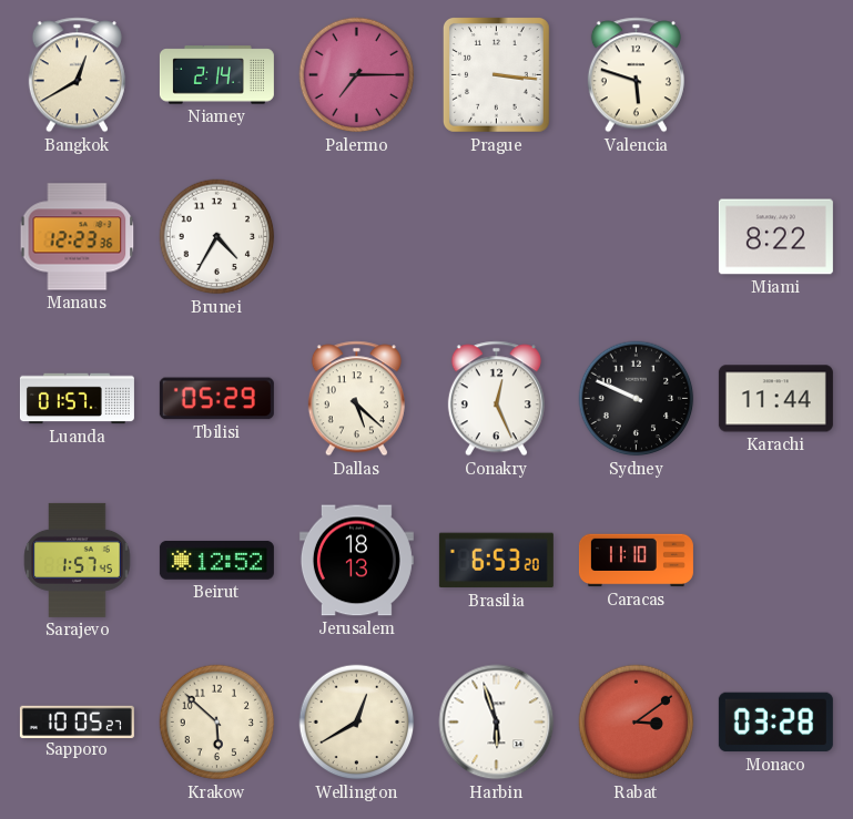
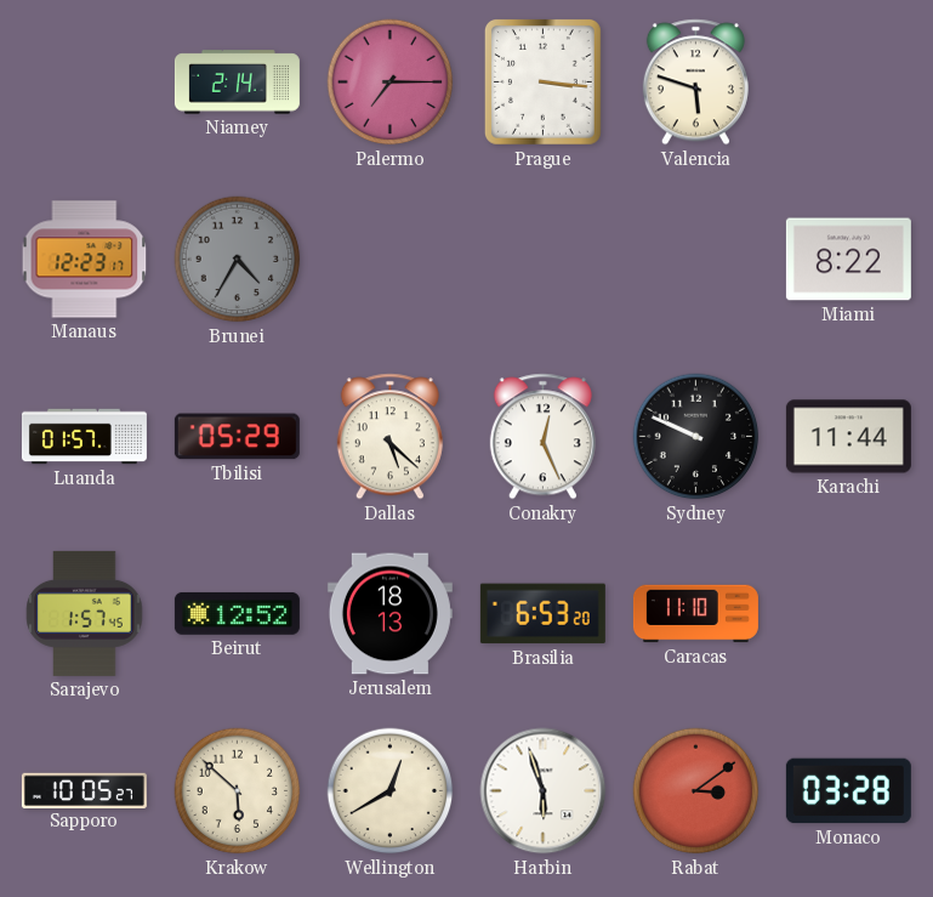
Bangkok: 12:40 -> none (77, 75)
Manaus: 12:23:36 -> 12:23:17 (85, 260)
Brunei dial: white -> grey (238, 260)
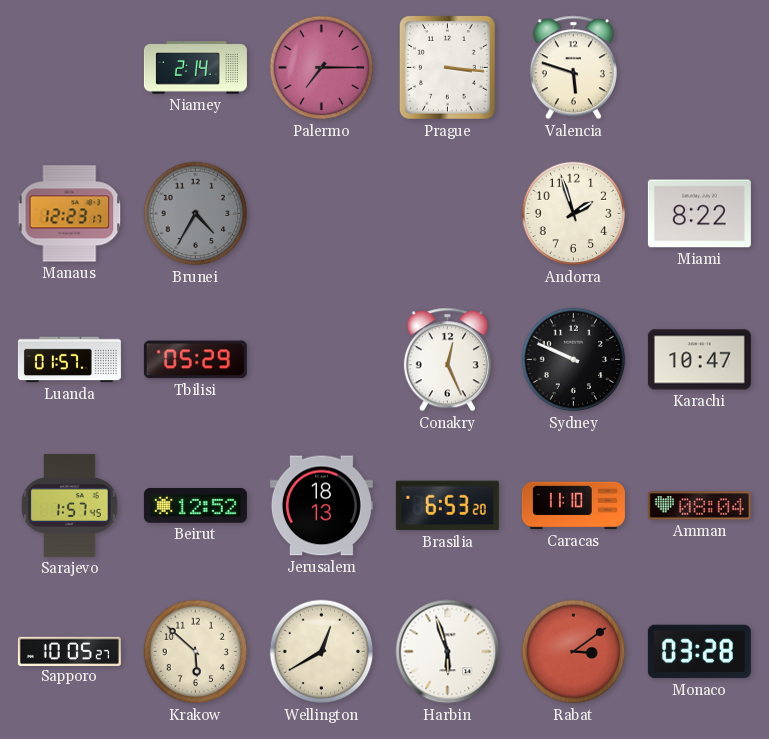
Andorra: none -> 1:57 (574, 214)
Dallas: 5:22 -> none (389, 437)
Karachi: 11:44 -> 10:47 (699, 360)
Amman: none -> 08:04 (699, 506)
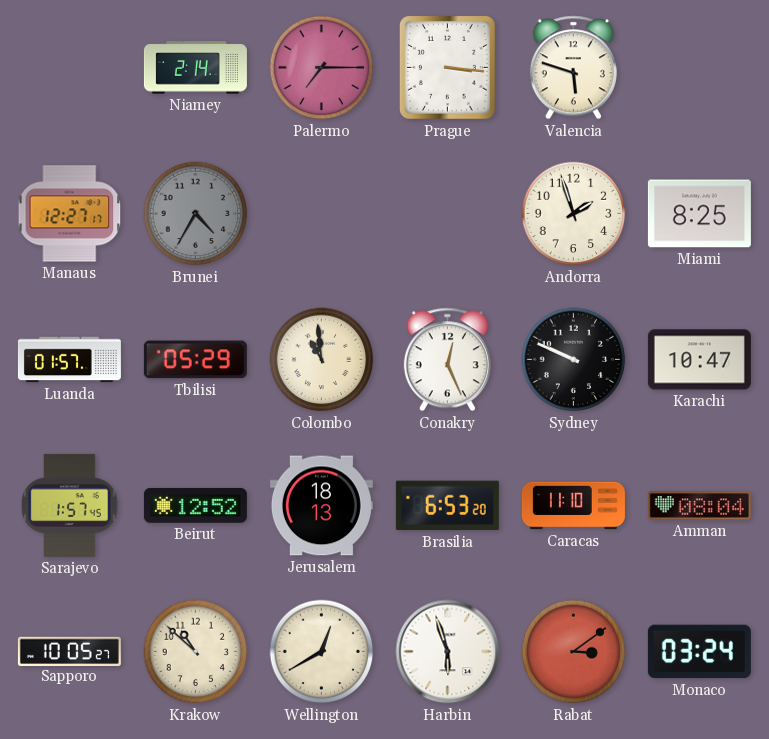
Manaus: 12:23 -> 12:27 (70, 214)
Miami: 8:22 -> 8:25 (699, 214)
Colombo: none -> 10:59 (322, 360)
Krakow: 5:52 -> 10:52 (196, 652)
Monaco: 03:28 -> 03:24 (699, 652)
